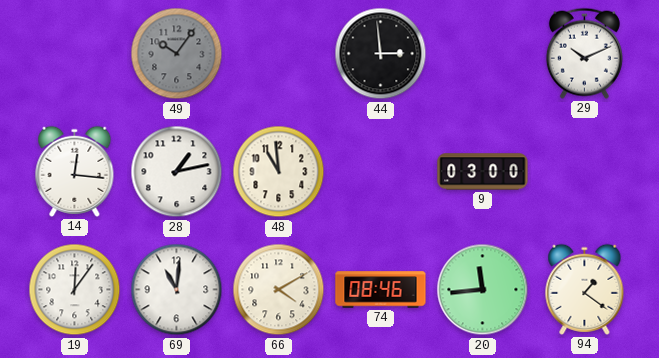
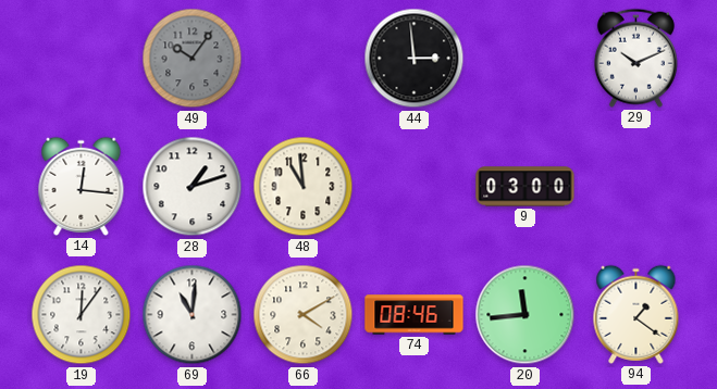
28: 1:13 -> 1:12 (193, 187)
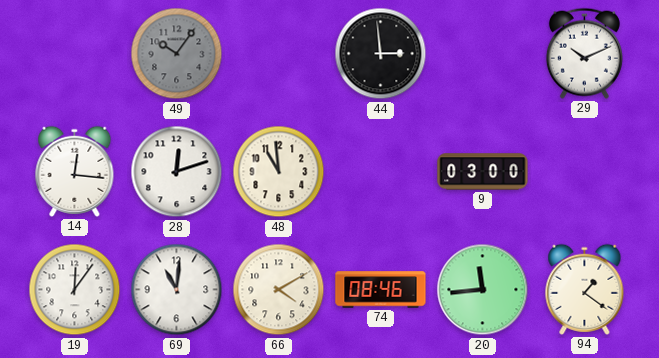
28: 1:12 -> 12:12 (177, 172)
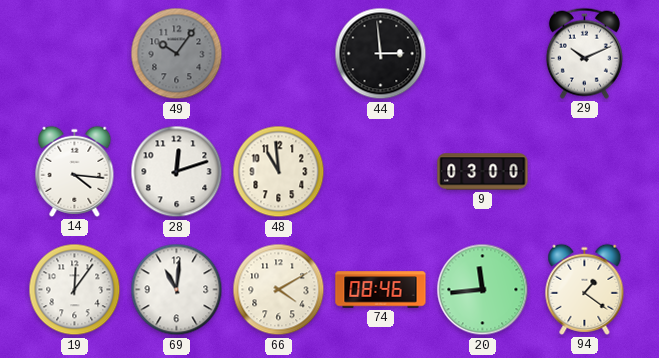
14: 12:16 -> 4:16 (75, 171)
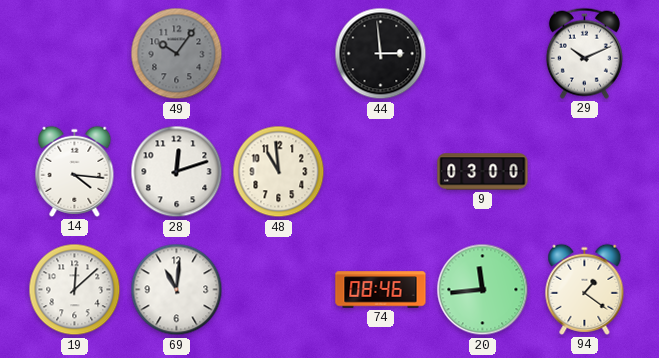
19: 12:06 -> 12:08 (75, 290)
66: 4:10 -> none (279, 290)
